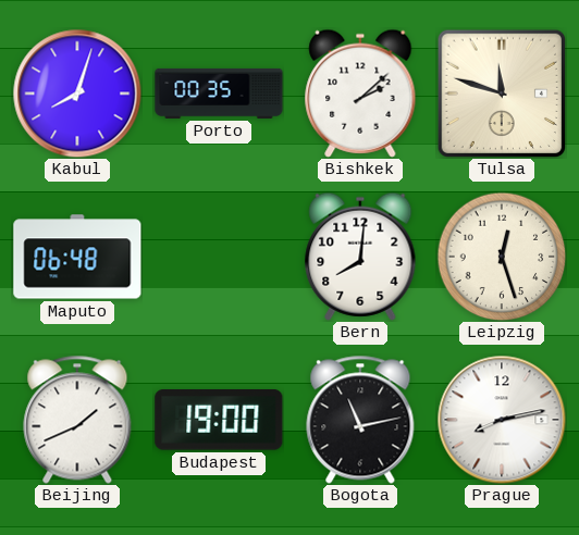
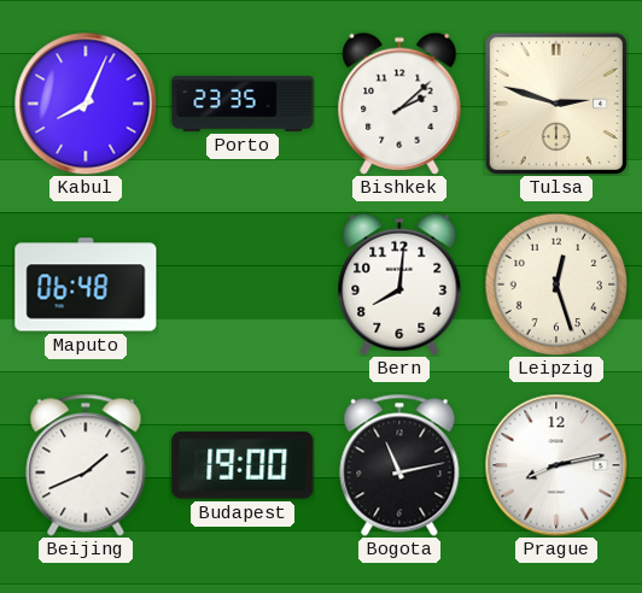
Kabul: 8:03 -> 8:04 (86, 104)
Porto: 00:35 -> 23:35 (243, 104)
Tulsa: 11:48 -> 2:48 (555, 102)
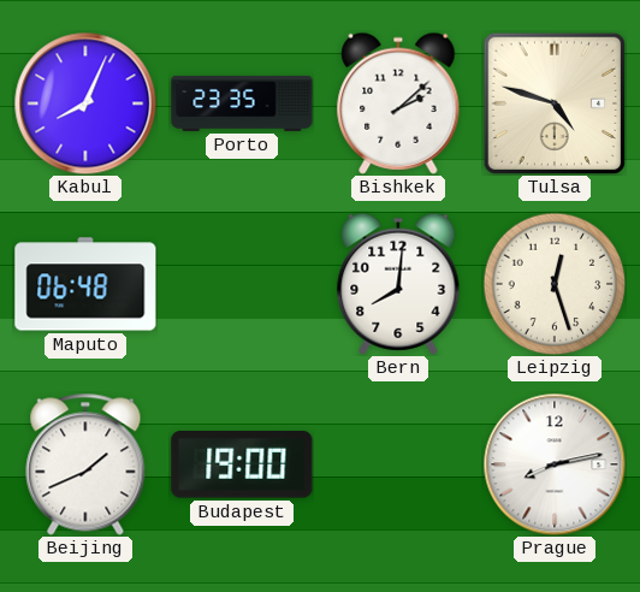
Tulsa: 2:48 -> 4:48 (553, 102)
Bogota: 11:13 -> none (399, 465)
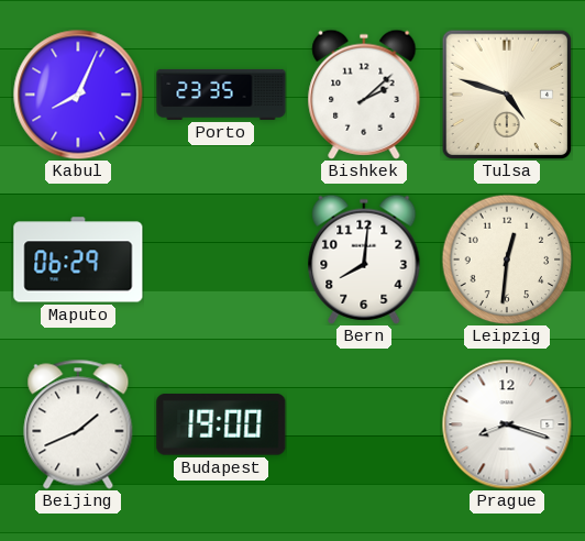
Maputo: 06:48 -> 06:29 (78, 260)
Leipzig: 12:27 -> 12:31 (507, 260)
Prague: 8:13 -> 8:18 (507, 424)
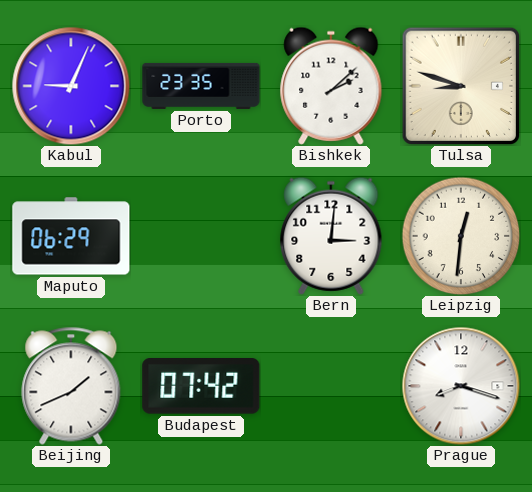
Kabul: 8:04 -> 9:04 (71, 86)
Tulsa: 4:48 -> 8:48 (460, 85)
Bern: 8:01 -> 3:01 (331, 236)
Budapest: 19:00 -> 07:42 (201, 387)
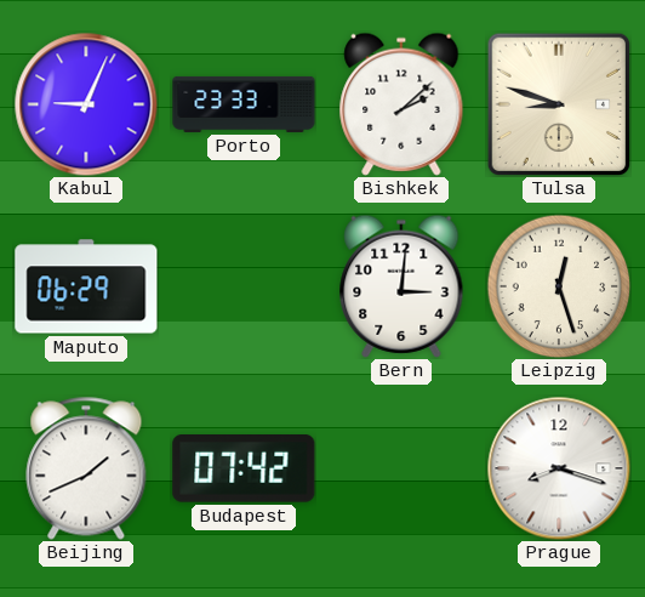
Porto: 23:35 -> 23:33 (244, 104)
Leipzig: 12:31 -> 12:27 (559, 286)
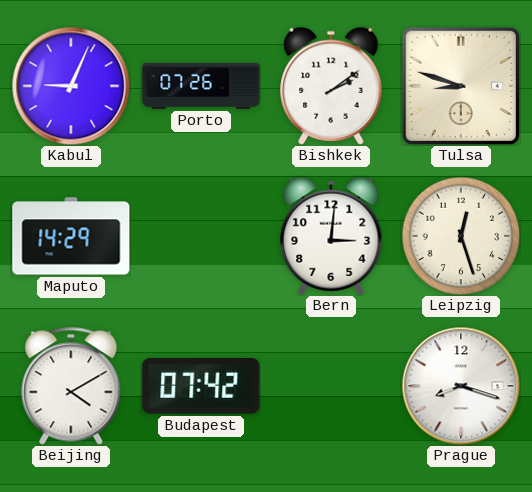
Porto: 23:33 -> 07:26 (201, 86)
Bishkek: 2:08 -> 2:09 (331, 86)
Maputo: 06:29 -> 14:29 (71, 236)
Beijing: 1:41 -> 4:10 (71, 386)
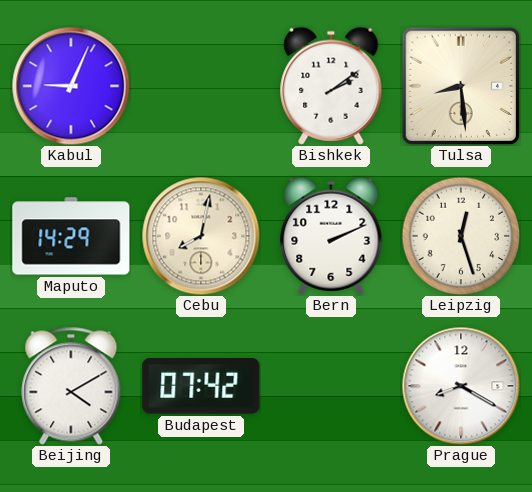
Porto: 07:26 -> none (201, 86)
Tulsa: 8:48 -> 8:29 (460, 85)
Cebu: none -> 8:02 (201, 236)
Bern: 3:01 -> 2:11 (331, 236)
Prague: 8:18 -> 8:20 (461, 386)
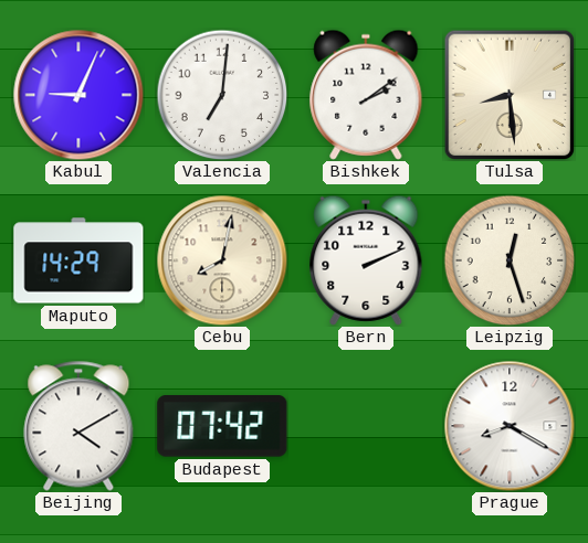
Valencia: none -> 7:01 (222, 95)
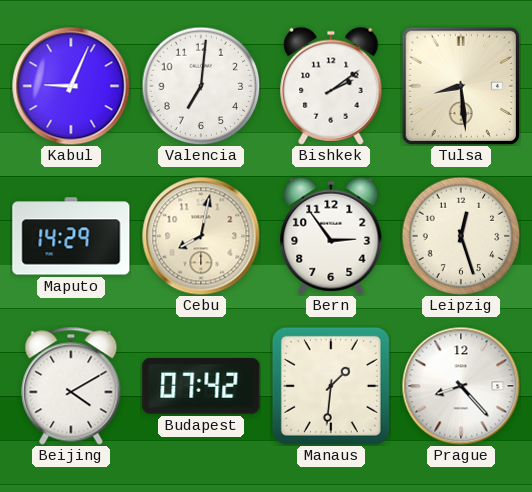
Bern: 2:11 -> 2:54 (331, 236)
Manaus: none -> 1:31 (331, 386)
Prague: 8:20 -> 8:23 (461, 386)
